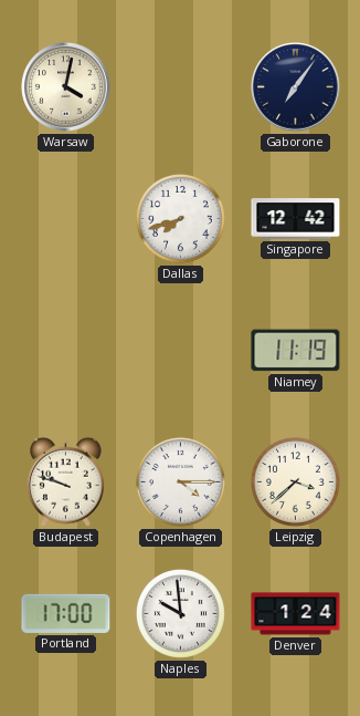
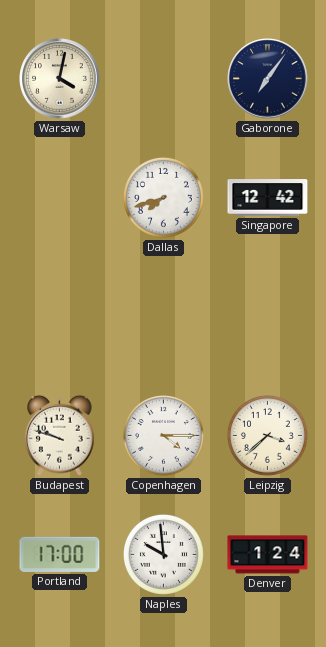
Niamey: 11:19 -> none (296, 351)
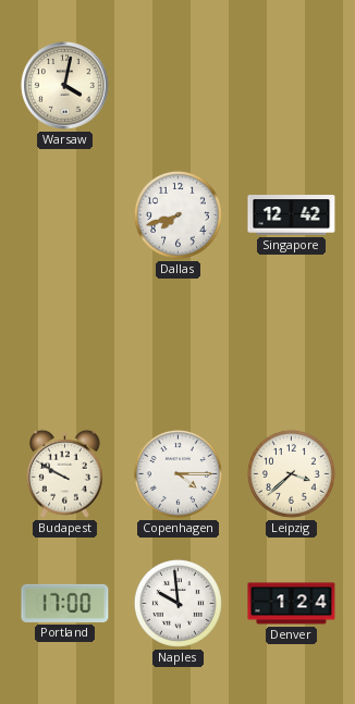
Gaborone: 7:06 -> none (268, 79)
Budapest: 9:48 -> 9:50 (65, 473)
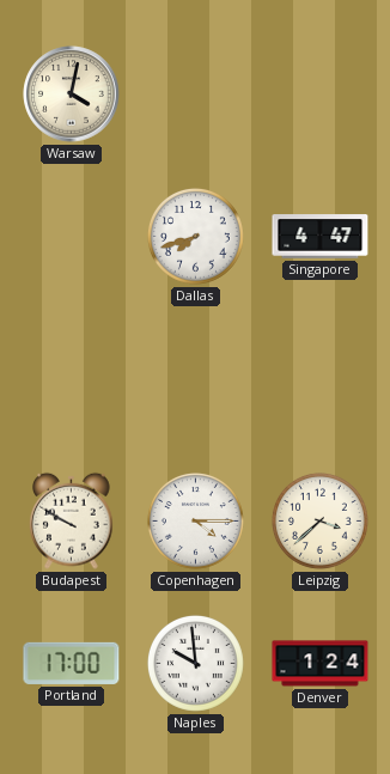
Singapore: 12:42 -> 4:47 (321, 237)
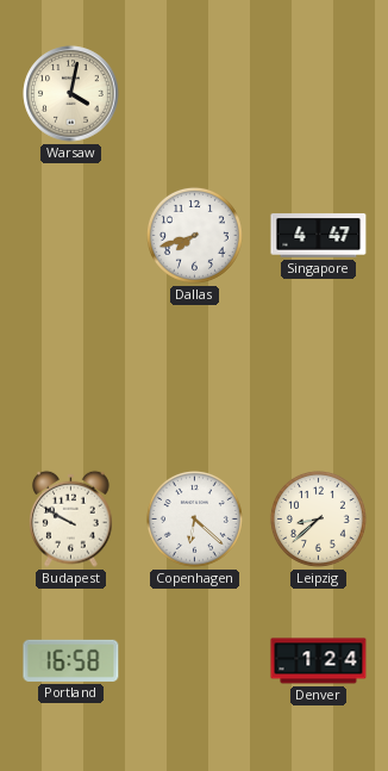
Copenhagen: 4:15 -> 6:22 (194, 518)
Leipzig: 3:38 -> 8:38 (318, 518)
Portland: 17:00 -> 16:58 (71, 660)
Naples: 9:59 -> none (195, 663)
